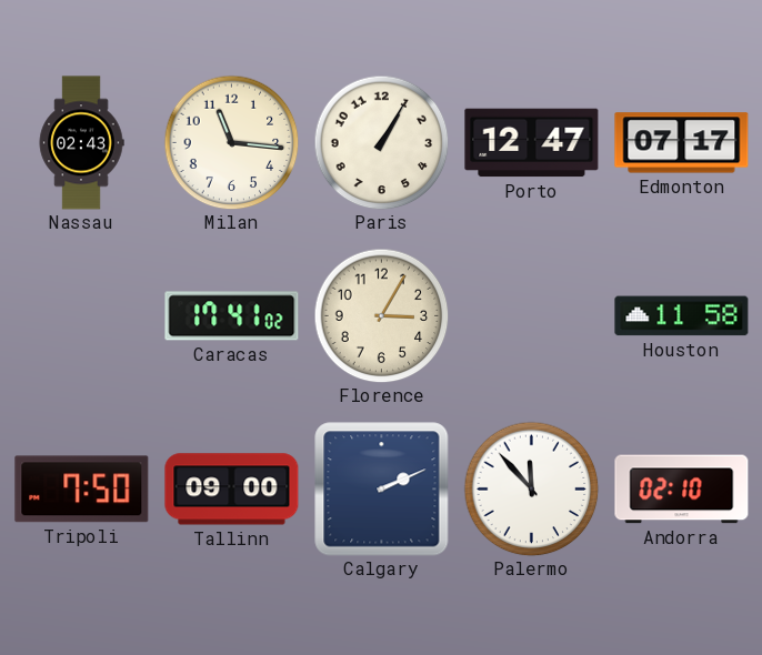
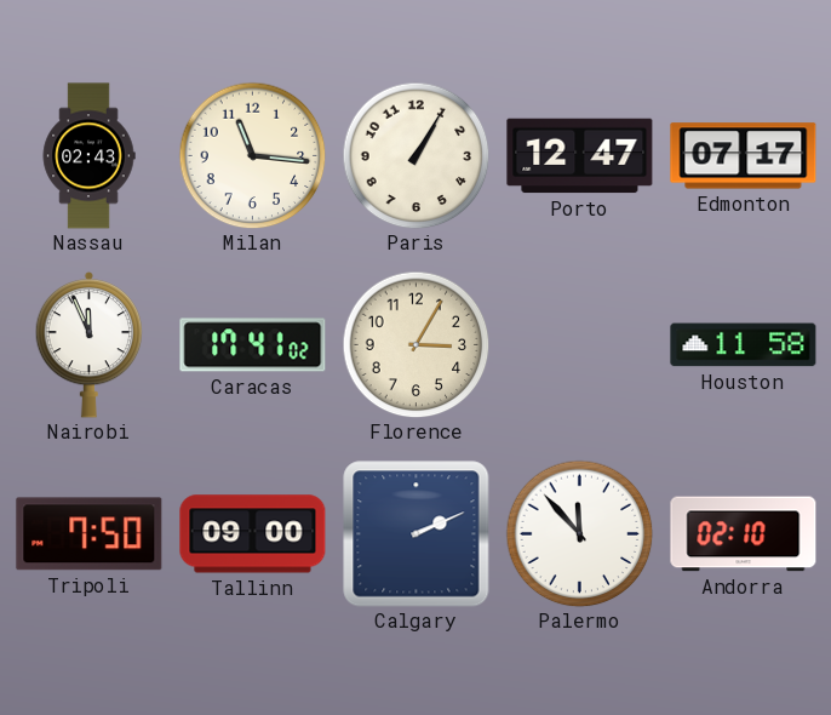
Nairobi: none -> 11:56 (90, 344)
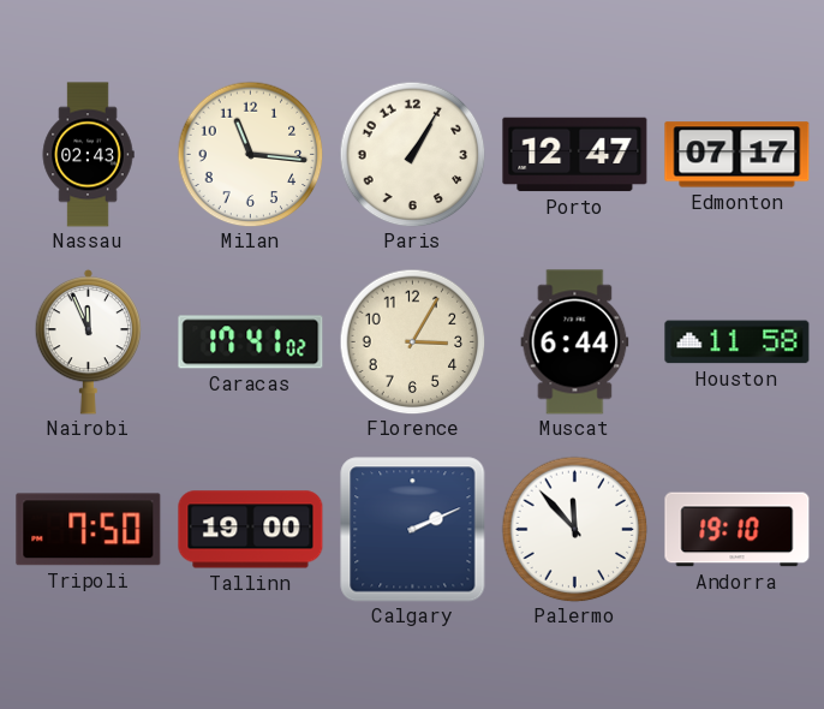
Muscat: none -> 6:44 (575, 342)
Tallinn: 09:00 -> 19:00 (251, 530)
Andorra: 02:10 -> 19:10 (738, 530)
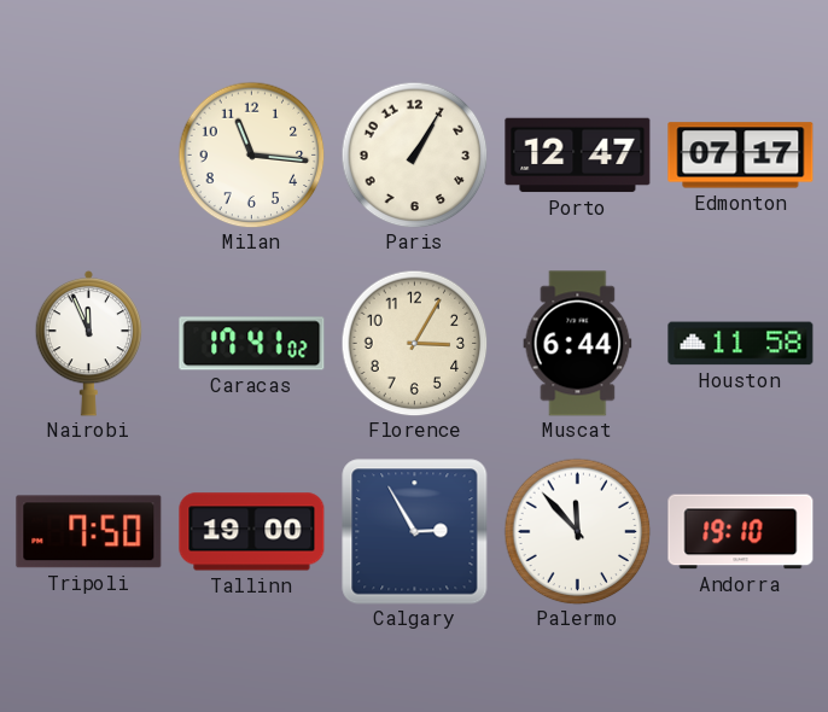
Nassau: 02:43 -> none (88, 155)
Calgary: 2:11 -> 2:55 (415, 532)
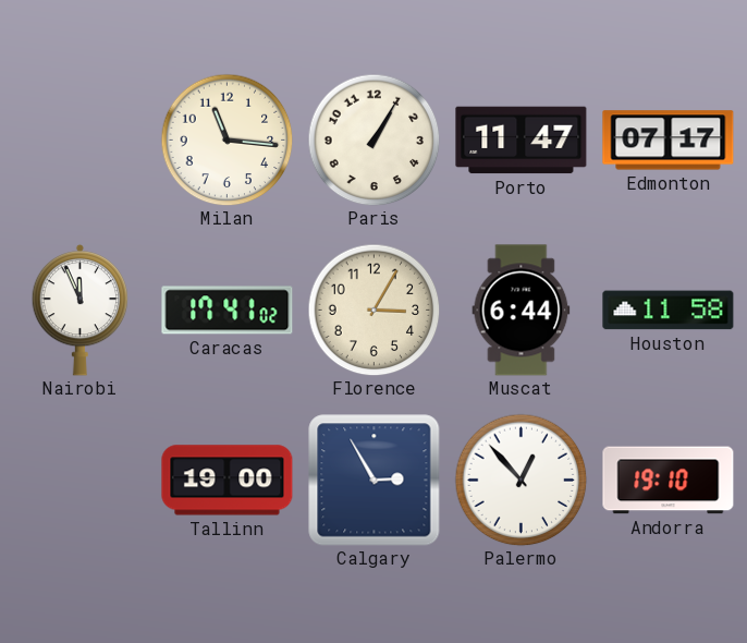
Porto: 12:47 -> 11:47 (522, 141)
Tripoli: 7:50 -> none (89, 532)
Palermo: 11:53 -> 12:53 (521, 480)
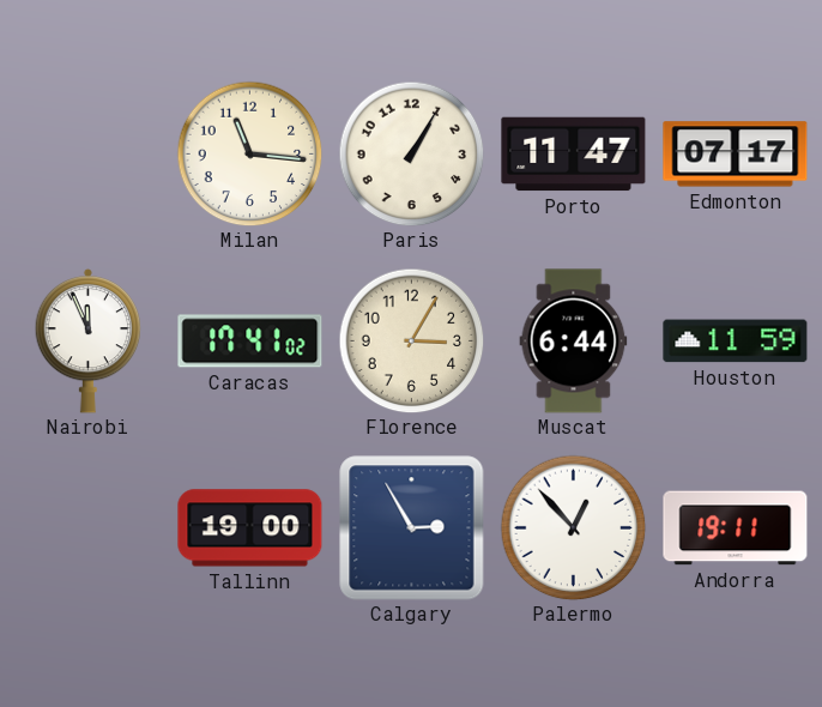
Houston: 11:58 -> 11:59 (736, 342)
Andorra: 19:10 -> 19:11 (736, 528)
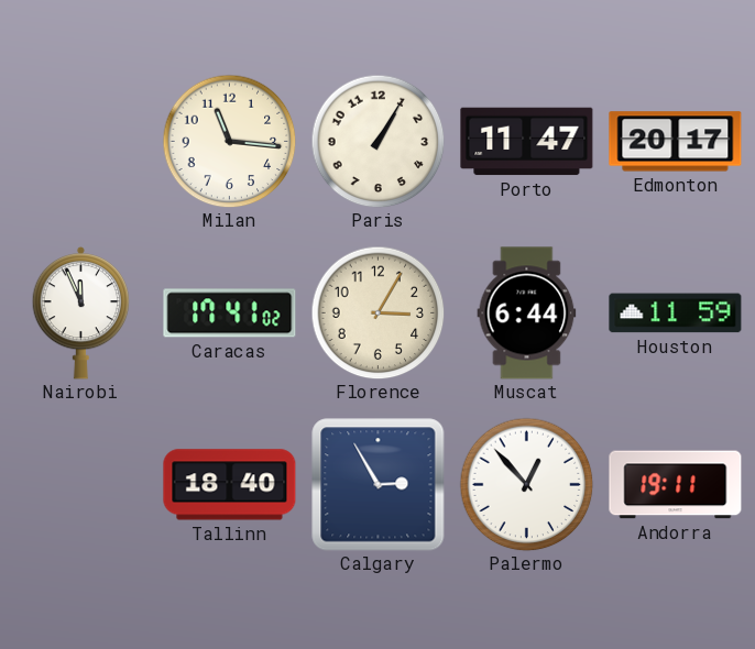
Edmonton: 07:17 -> 20:17 (676, 142)
Tallinn: 19:00 -> 18:40 (230, 485)
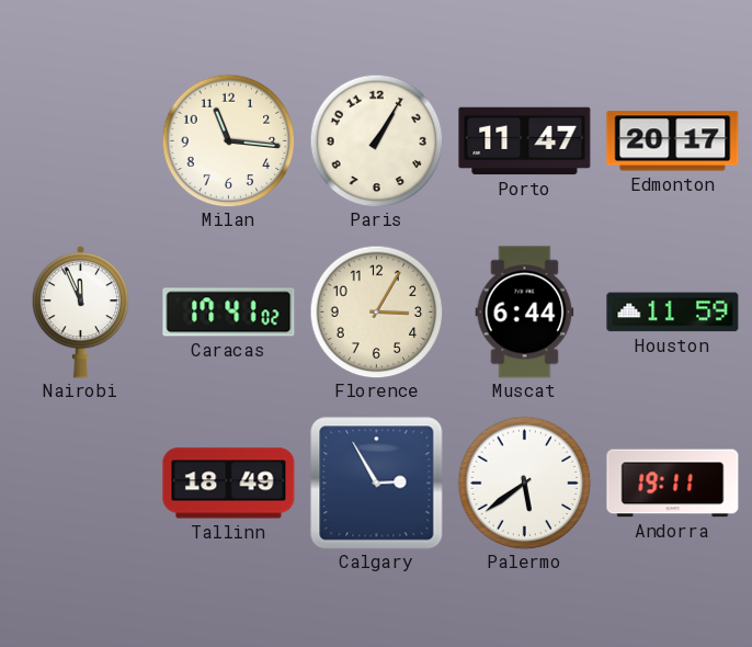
Tallinn: 18:40 -> 18:49 (229, 484)
Palermo: 12:53 -> 5:39 (524, 483)
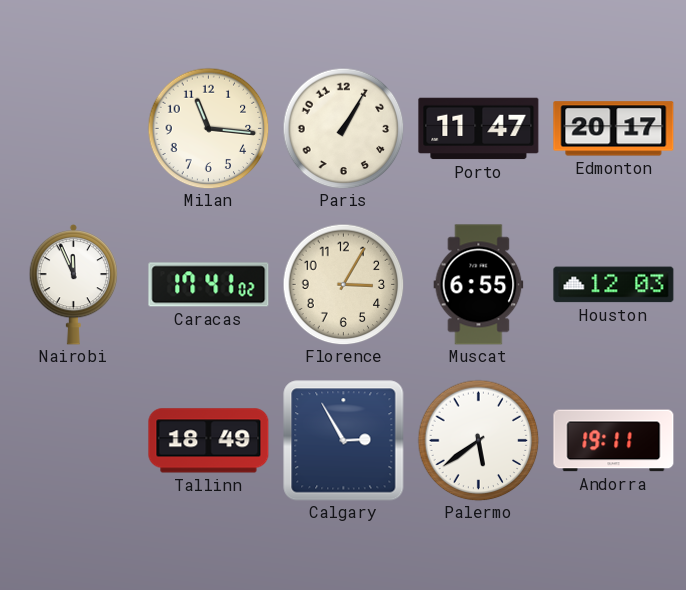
Muscat: 6:44 -> 6:55 (479, 285)
Houston: 11:59 -> 12:03 (614, 285)
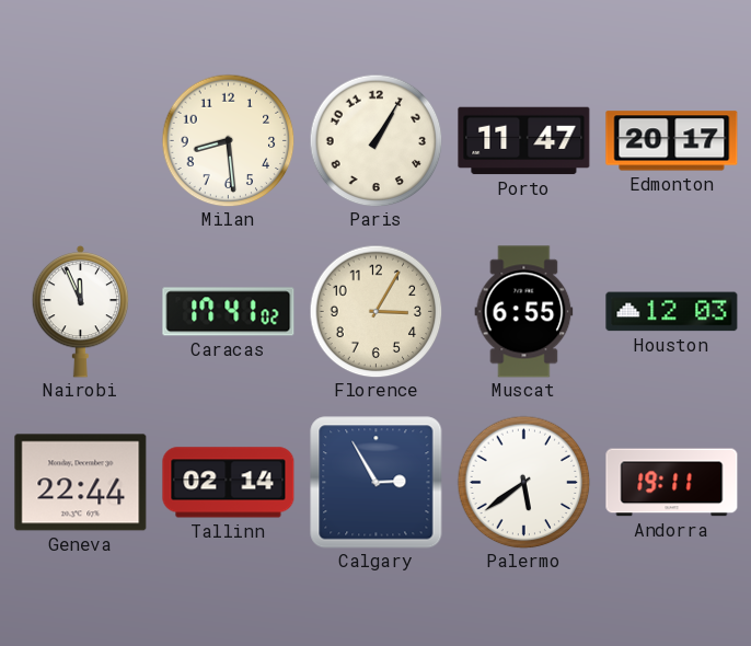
Milan: 11:16 -> 8:29 (228, 140)
Geneva: none -> 22:44 (81, 483)
Tallinn: 18:49 -> 02:14 (229, 483)
